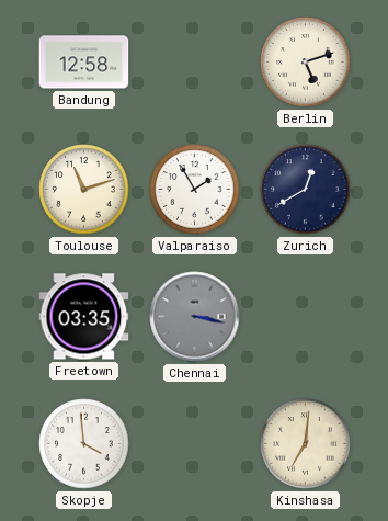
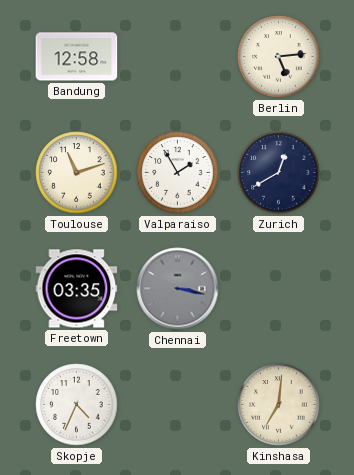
Berlin: 5:12 -> 5:14 (279, 57)
Skopje: 3:59 -> 4:34 (77, 405)
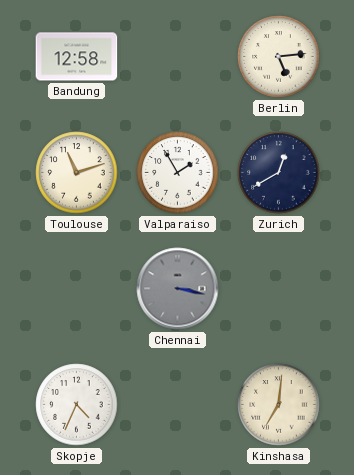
Freetown: 03:35 -> none (77, 289)
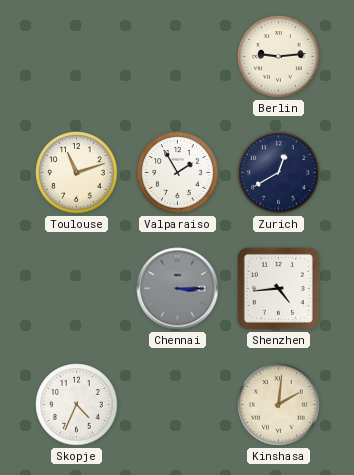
Bandung: 12:58 -> none (77, 57)
Berlin: 5:14 -> 9:14 (279, 57)
Chennai: 3:17 -> 3:15 (178, 289)
Shenzhen: none -> 4:44 (278, 288)
Kinshasa: 7:01 -> 2:01 (279, 405)
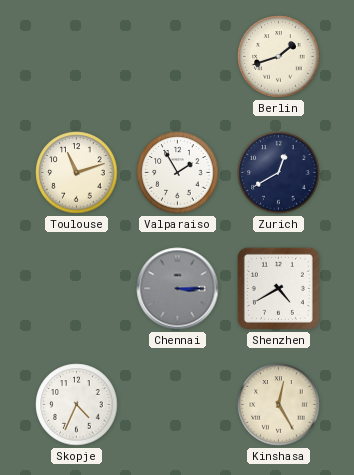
Berlin: 9:14 -> 1:42 (279, 57)
Shenzhen: 4:44 -> 4:40 (278, 288)
Kinshasa: 2:01 -> 12:25 (279, 405)
